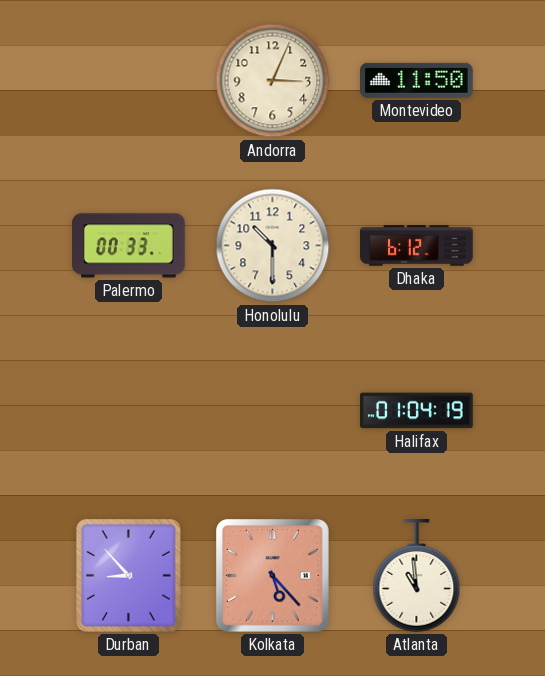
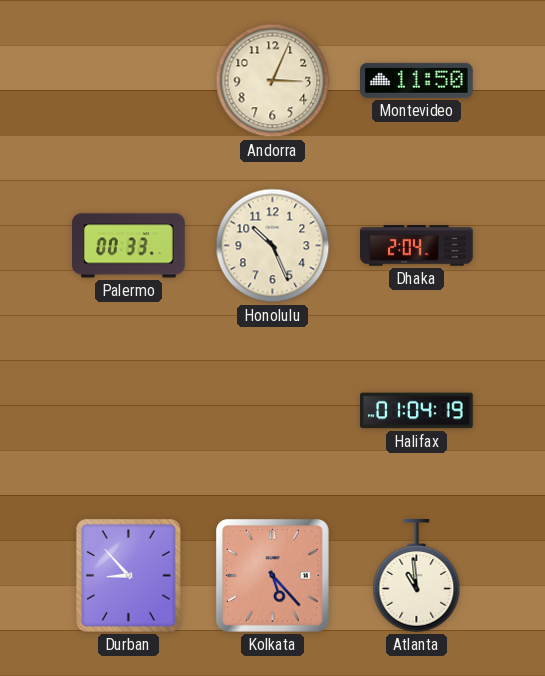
Honolulu: 10:30 -> 10:26 (273, 246)
Dhaka: 6:12 -> 2:04 (417, 246)
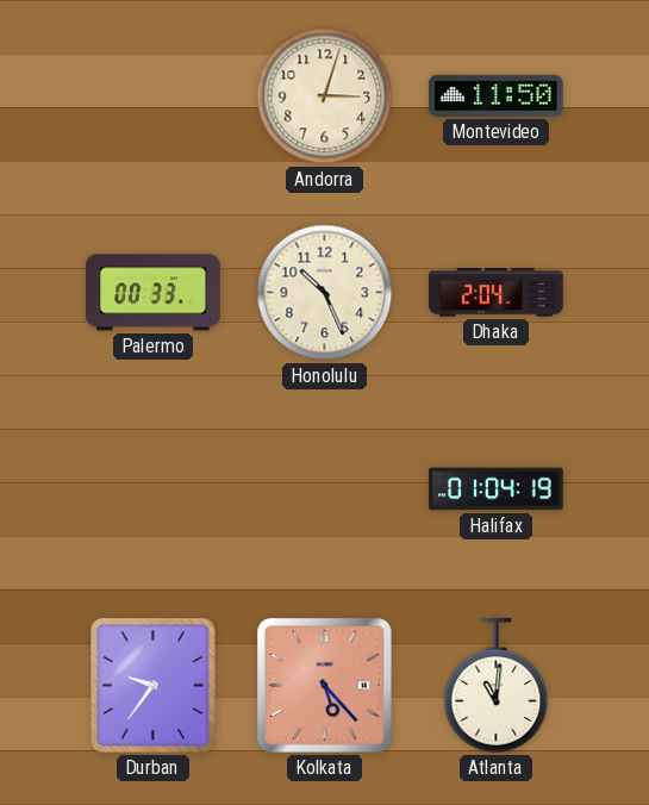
Andorra: 3:04 -> 3:03 (325, 96)
Durban: 8:53 -> 9:36 (152, 686)
Atlanta: 10:59 -> 11:01 (497, 686)
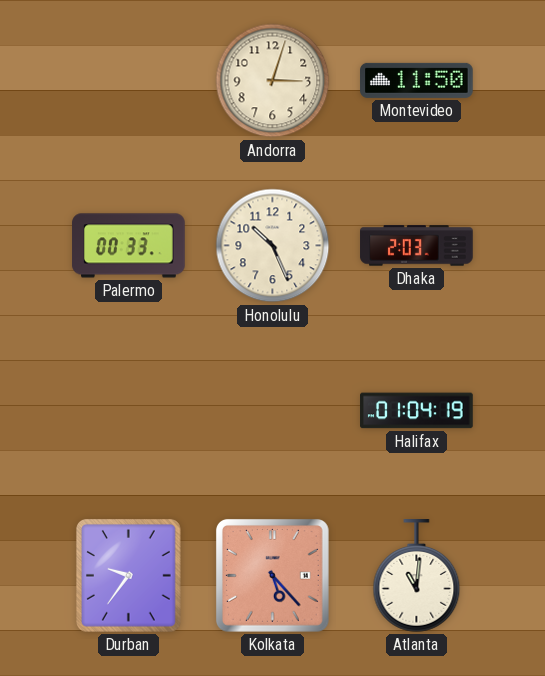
Dhaka: 2:04 -> 2:03 (417, 246)
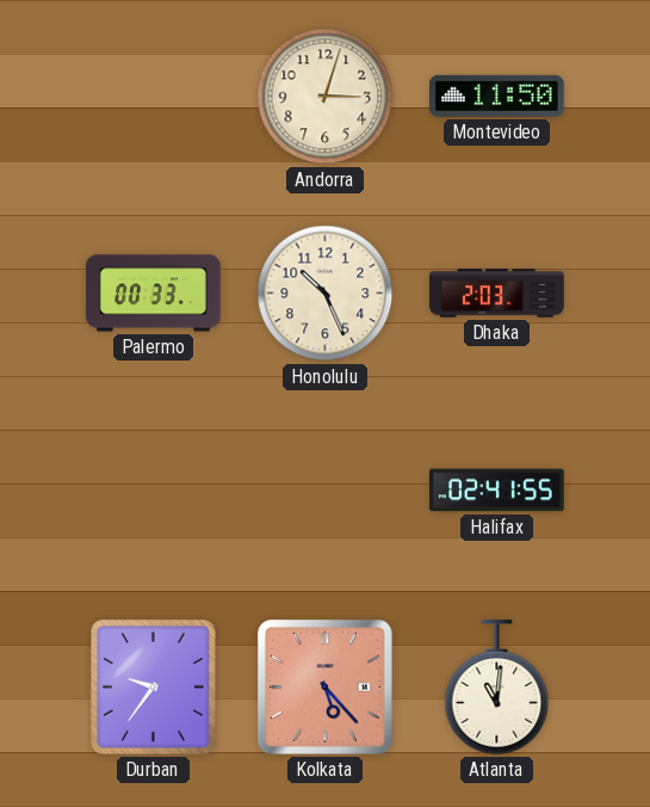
Halifax: 01:04 -> 02:41 (497, 491)
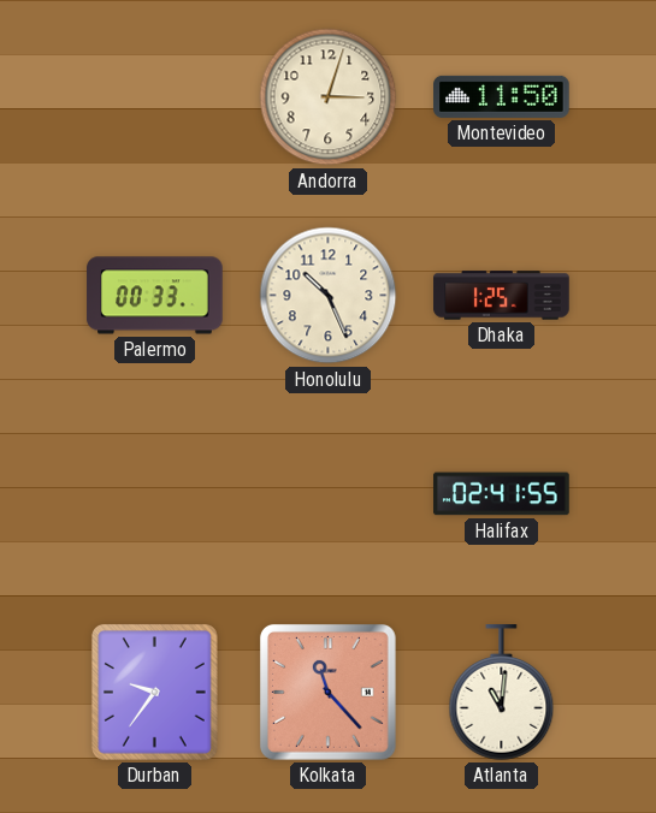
Dhaka: 2:03 -> 1:25 (502, 296)
Kolkata: 5:23 -> 11:23 (327, 692)
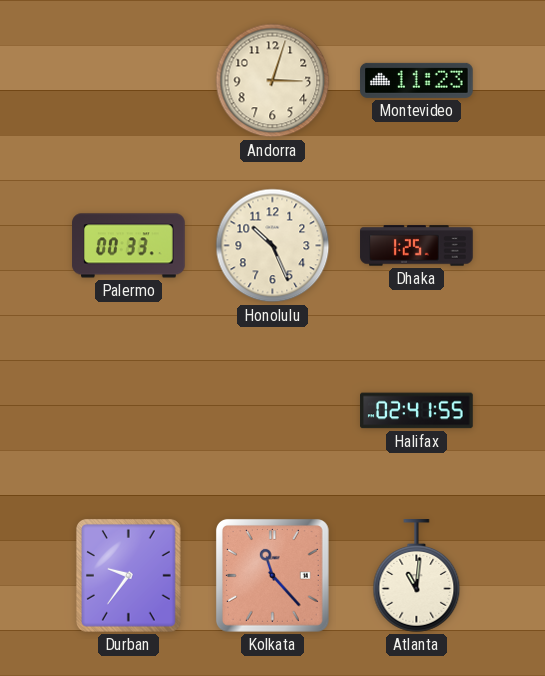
Montevideo: 11:50 -> 11:23 (417, 80)
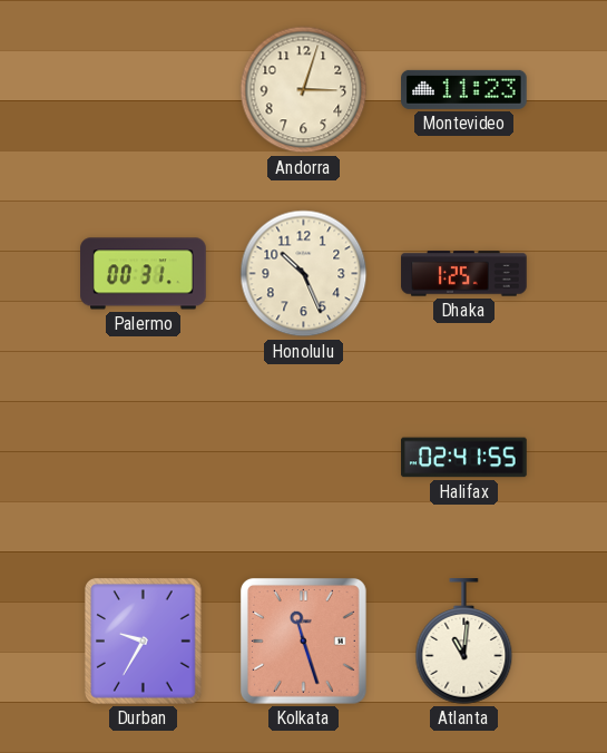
Palermo: 00:33 -> 00:31 (144, 274)
Durban: 9:36 -> 9:35 (143, 642)
Kolkata: 11:23 -> 11:27 (303, 640)
